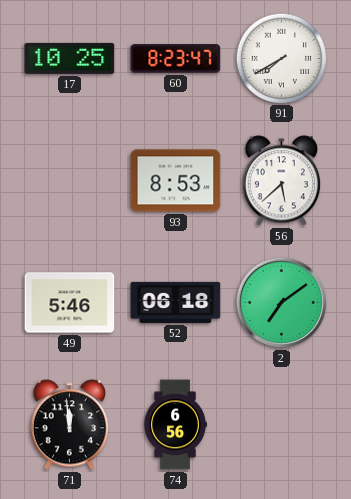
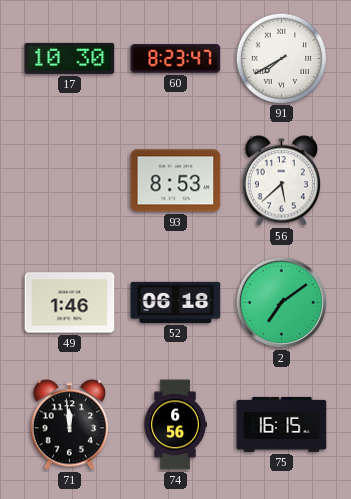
17: 10:25 -> 10:30 (70, 58)
49: 5:46 -> 1:46 (70, 303)
75: none -> 16:15 (282, 424)
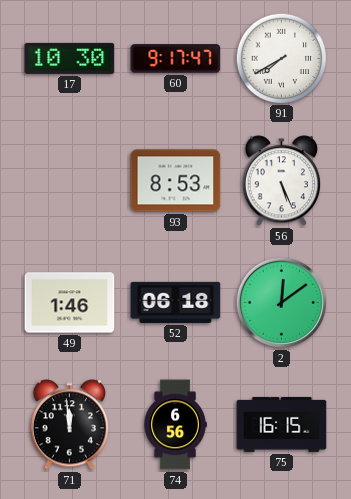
60: 8:23 -> 9:17 (176, 59)
56: 5:38 -> 5:26 (282, 181)
2: 7:09 -> 12:09 (282, 303)
